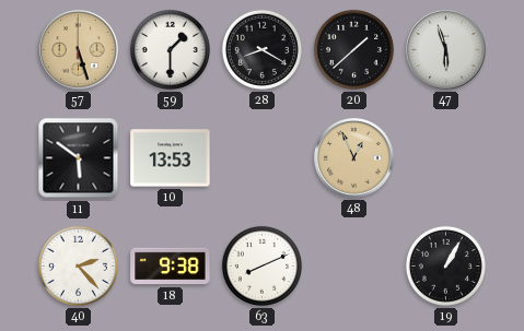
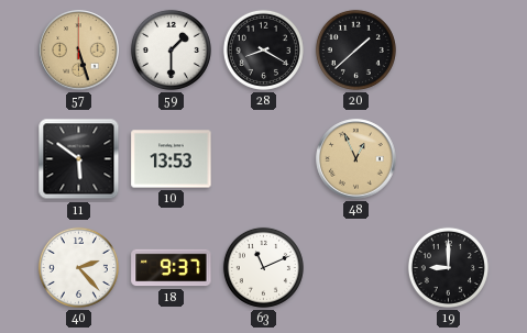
47: 5:57 -> none (446, 50)
18: 9:38 -> 9:37 (172, 268)
63: 8:11 -> 11:11 (263, 267)
19: 1:05 -> 9:00 (448, 267)
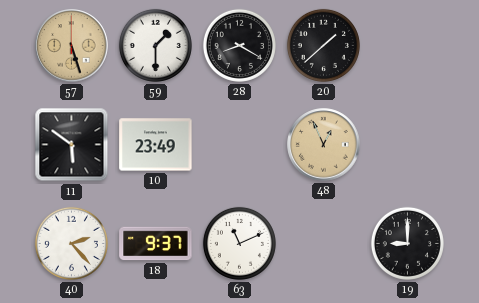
10: 13:53 -> 23:49 (156, 145)
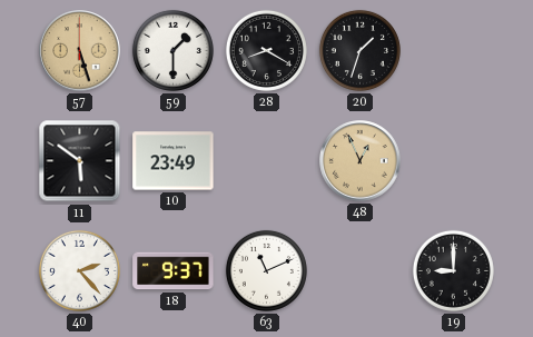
20: 1:38 -> 1:33 (359, 50)
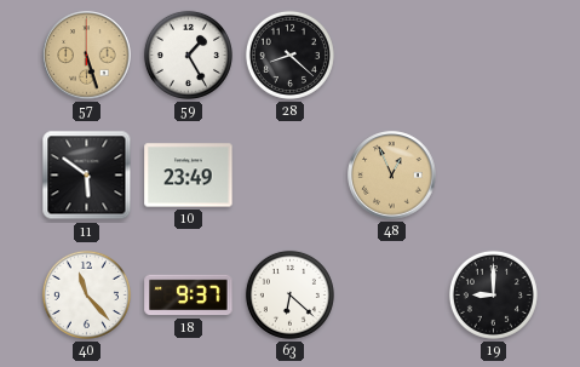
59: 1:30 -> 1:25 (188, 55)
28: 8:20 -> 8:22 (289, 55)
20: 1:33 -> none (359, 50)
40: 2:23 -> 11:23 (86, 294)
63: 11:11 -> 6:22 (289, 294)
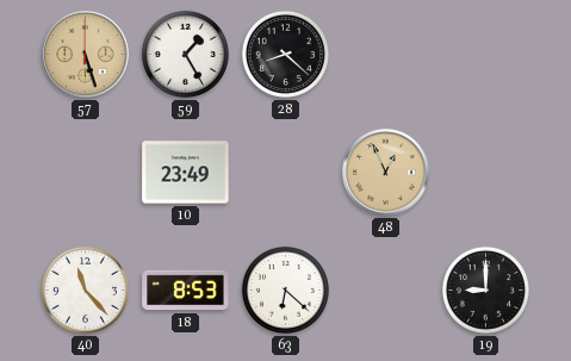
11: 5:51 -> none (87, 176)
18: 9:37 -> 8:53 (186, 291)
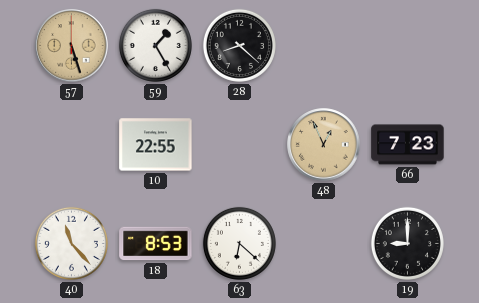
10: 23:49 -> 22:55 (156, 145)
66: none -> 7:23 (408, 145)
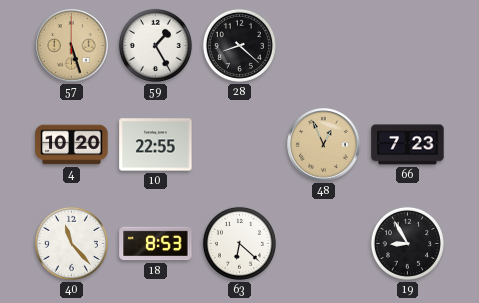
4: none -> 10:20 (72, 145)
19: 9:00 -> 8:55 (407, 243)
